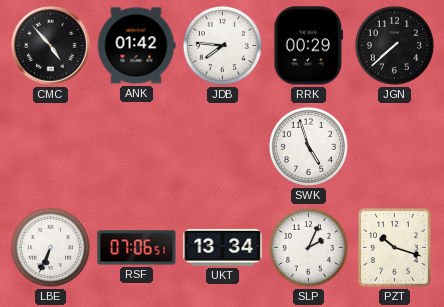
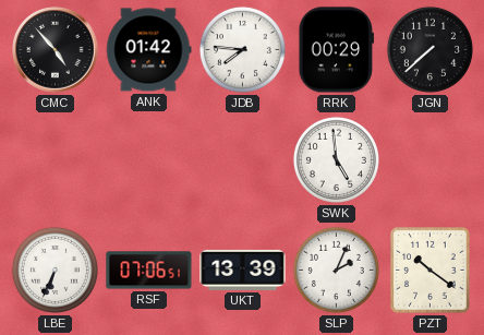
SWK: 4:57 -> 4:59 (336, 159)
UKT: 13:34 -> 13:39 (243, 270)
PZT: 10:18 -> 10:21 (431, 271)
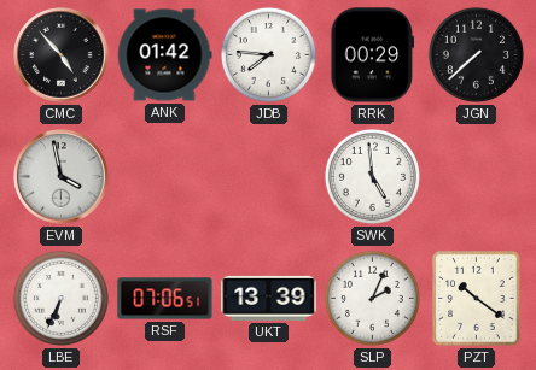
EVM: none -> 3:58 (62, 177)
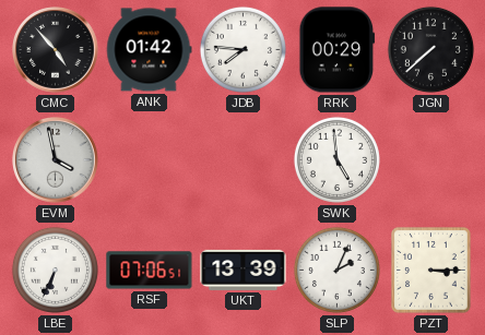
PZT: 10:21 -> 3:15 (431, 271)
